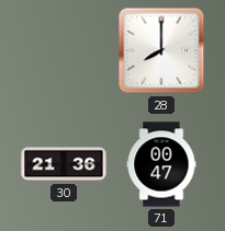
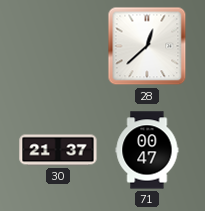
28: 8:00 -> 12:38 (147, 46)
30: 21:36 -> 21:37 (58, 150)
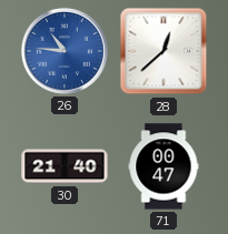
26: none -> 10:46 (65, 51)
30: 21:37 -> 21:40 (65, 166)
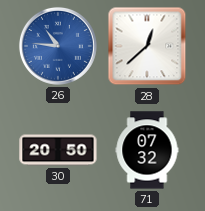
30: 21:40 -> 20:50 (58, 150)
71: 00:47 -> 07:32 (147, 150)
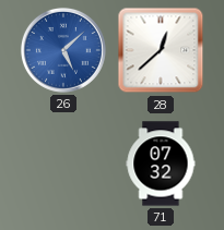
26: 10:46 -> 5:08 (63, 50)
30: 20:50 -> none (58, 150)
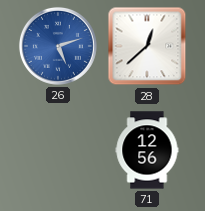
26: 5:08 -> 5:12 (58, 46)
71: 07:32 -> 12:56 (147, 150)
